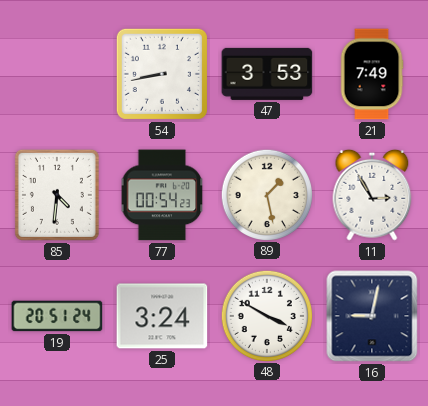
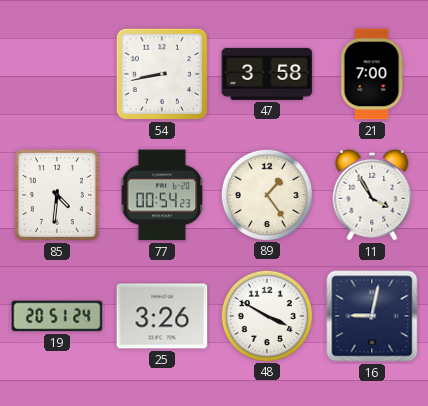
47: 3:53 -> 3:58 (267, 74)
21: 7:49 -> 7:00 (372, 74)
89: 1:28 -> 1:24 (266, 194)
11: 2:55 -> 3:55 (372, 195)
25: 3:24 -> 3:26 (162, 316)
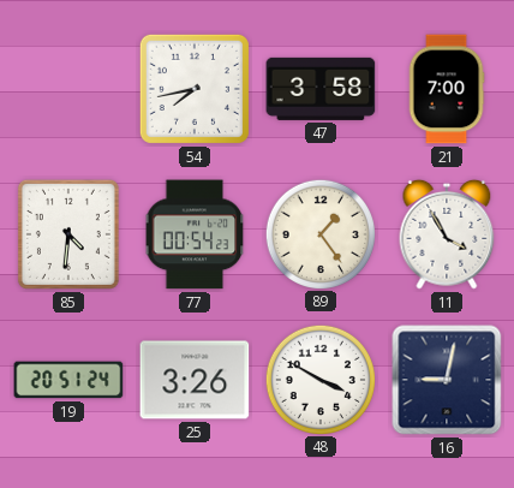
54: 8:43 -> 7:43 (195, 89)
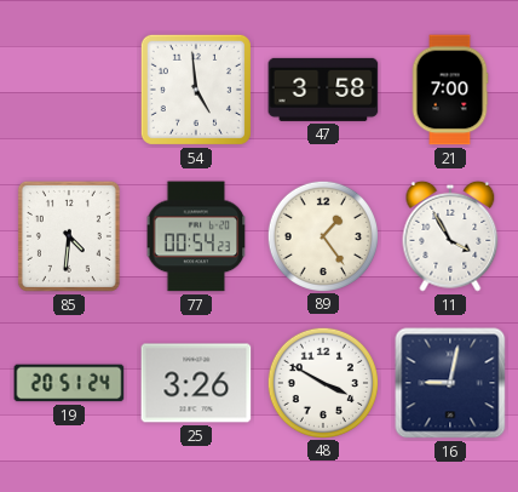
54: 7:43 -> 4:59 (196, 90)
